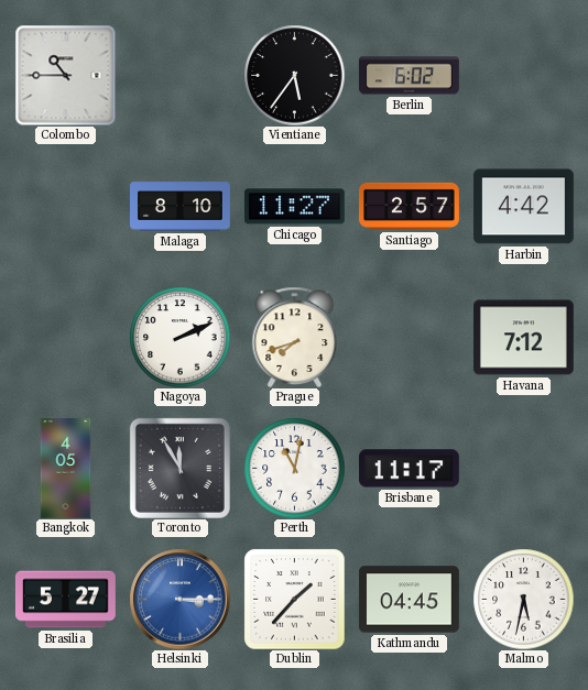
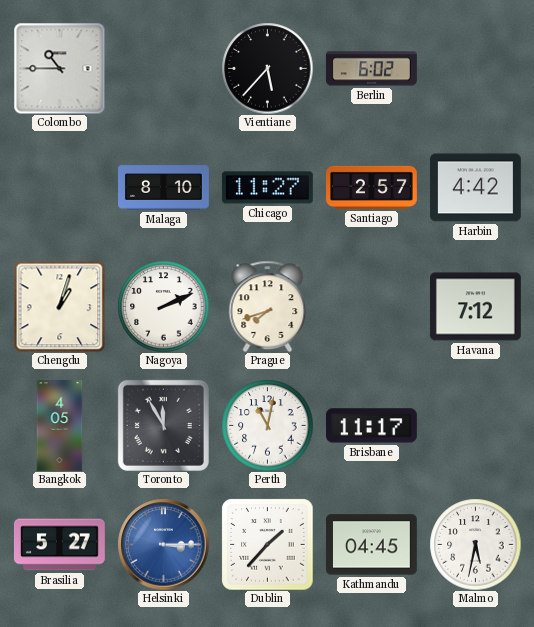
Vientiane: 5:36 -> 5:37 (267, 68)
Chengdu: none -> 1:03 (59, 306)
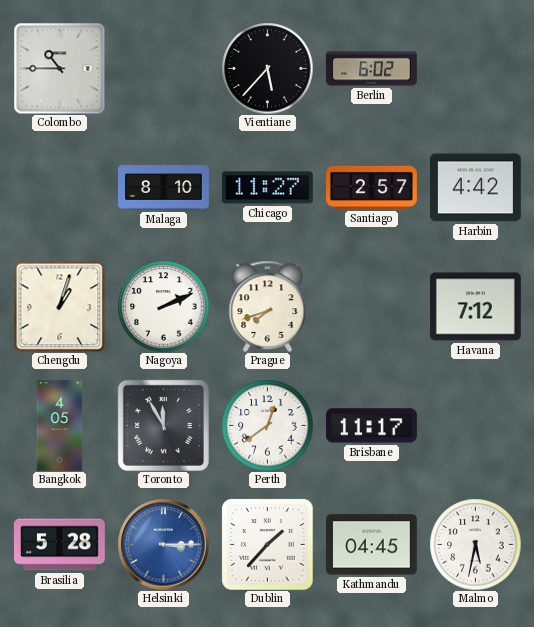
Perth: 11:02 -> 12:39 (267, 425)
Brasilia: 5:27 -> 5:28 (59, 545)
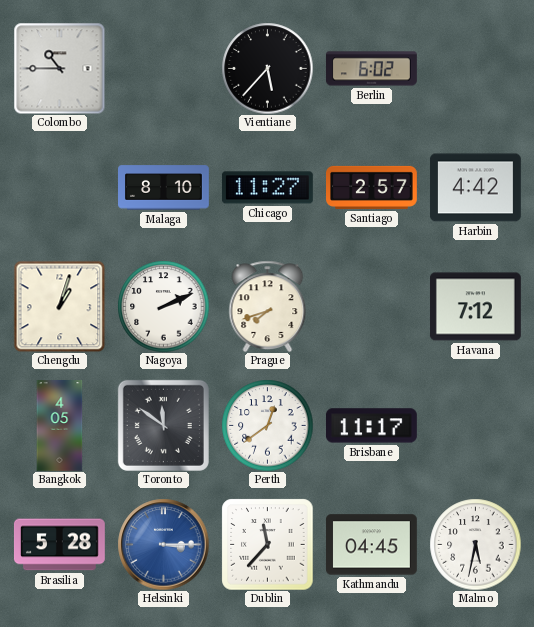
Toronto: 11:55 -> 11:51 (163, 425)
Dublin: 1:37 -> 11:37 (267, 544)
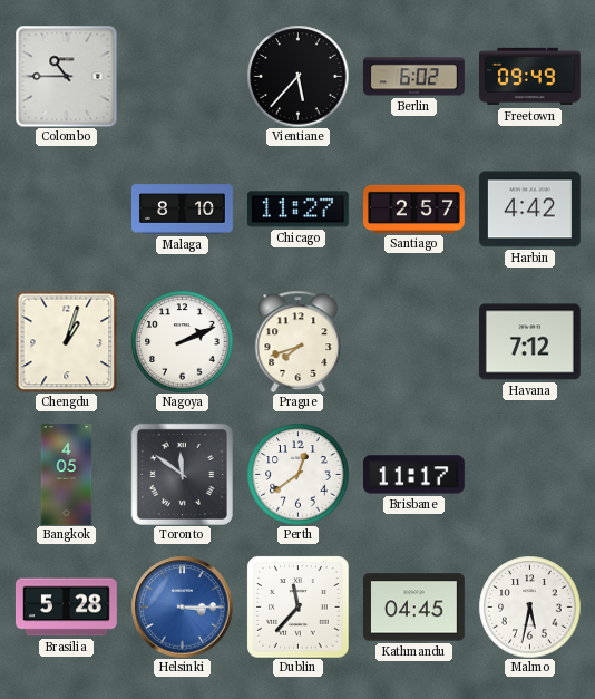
Freetown: none -> 09:49 (530, 77)
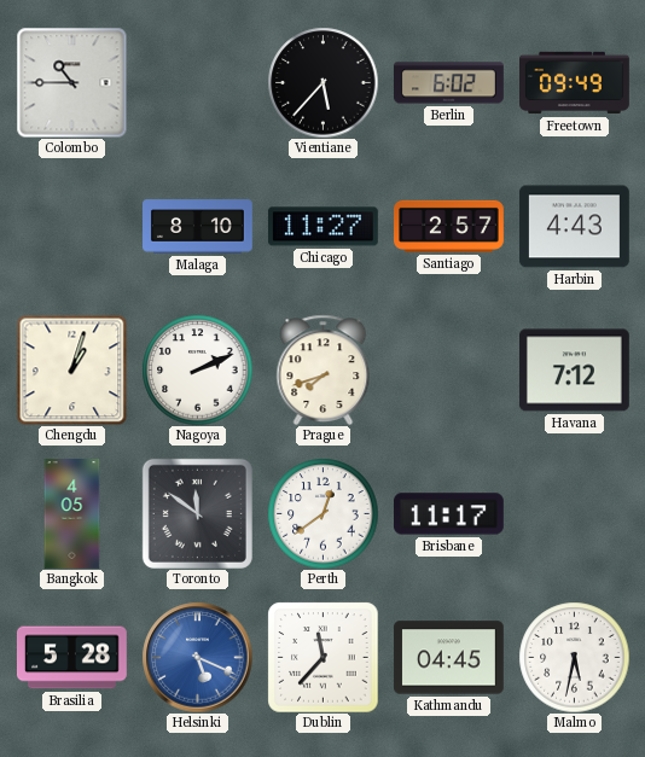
Harbin: 4:42 -> 4:43 (574, 227)
Helsinki: 3:15 -> 5:19 (197, 657)
